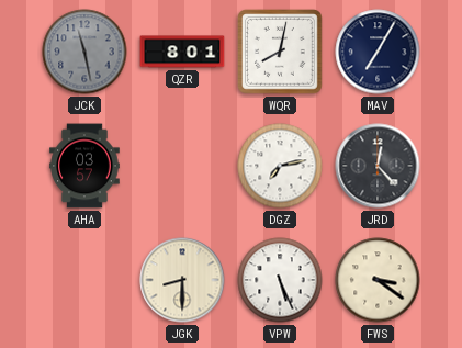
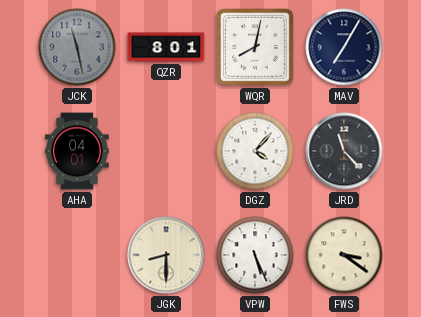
AHA: 03:57 -> 04:01 (77, 151)
DGZ: 7:13 -> 4:07 (255, 151)
JRD: 12:23 -> 11:23 (344, 151)
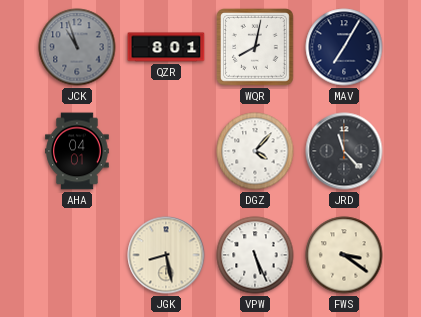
JCK: 11:28 -> 10:57 (77, 47)
JGK: 8:30 -> 8:28 (166, 255)
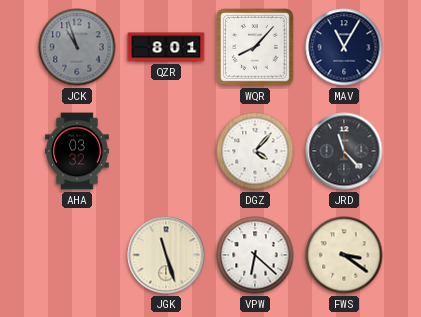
WQR: 8:02 -> 8:07 (256, 48)
MAV: 7:05 -> 11:05 (344, 47)
AHA: 04:01 -> 03:32 (77, 151)
JGK: 8:28 -> 11:27 (166, 255)
VPW: 5:26 -> 6:22 (255, 255)
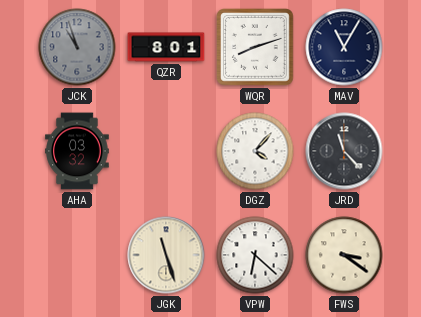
WQR: 8:07 -> 8:12 (256, 48)
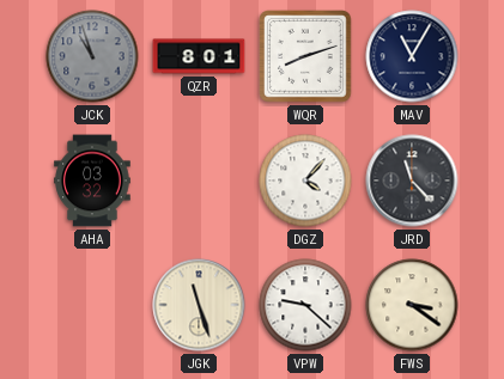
VPW: 6:22 -> 9:22 (305, 305)
